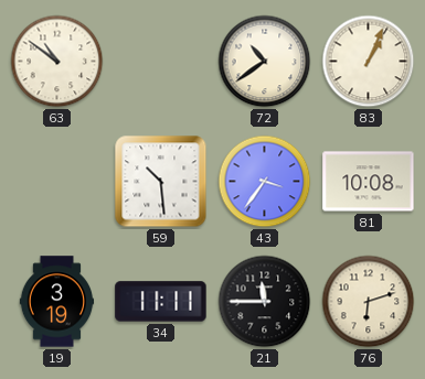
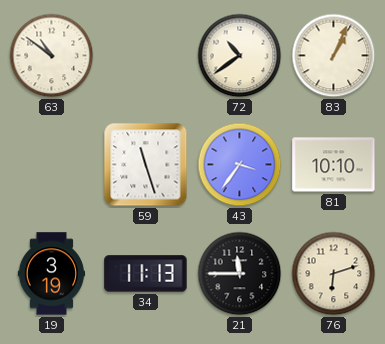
59: 10:29 -> 11:27 (146, 165)
81: 10:08 -> 10:10 (334, 165)
34: 11:11 -> 11:13 (146, 274)
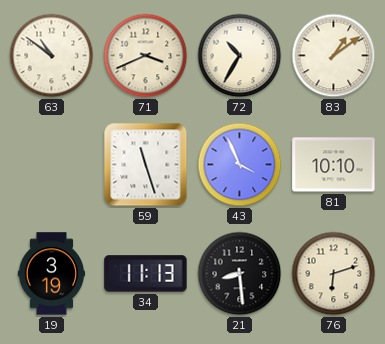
71: none -> 3:41 (146, 56)
72: 10:39 -> 10:35 (240, 56)
83: 1:04 -> 1:09 (334, 56)
43: 3:36 -> 3:56 (240, 165)
21: 11:45 -> 8:29 (240, 274)
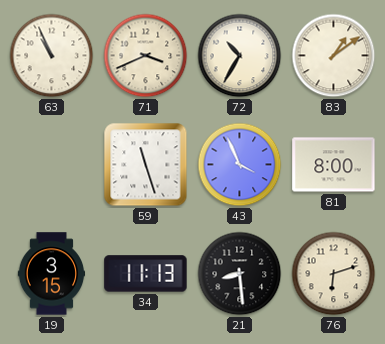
63: 10:51 -> 10:56 (52, 56)
81: 10:10 -> 8:00 (334, 165)
19: 3:19 -> 3:15 (52, 274)
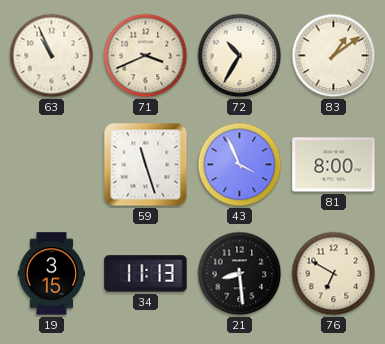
76: 6:12 -> 6:50 (334, 274)
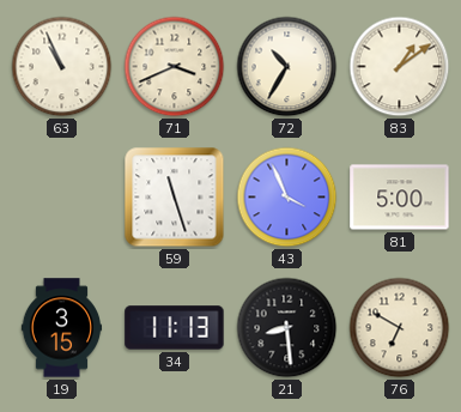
81: 8:00 -> 5:00 (400, 198)
